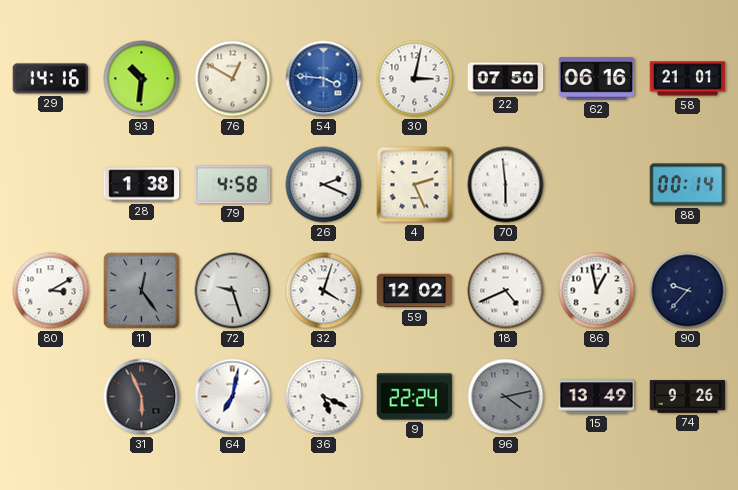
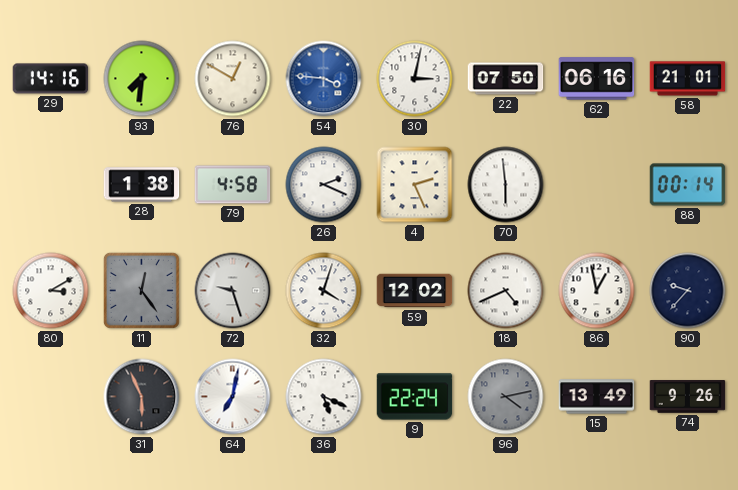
93: 10:31 -> 7:31 (142, 79)
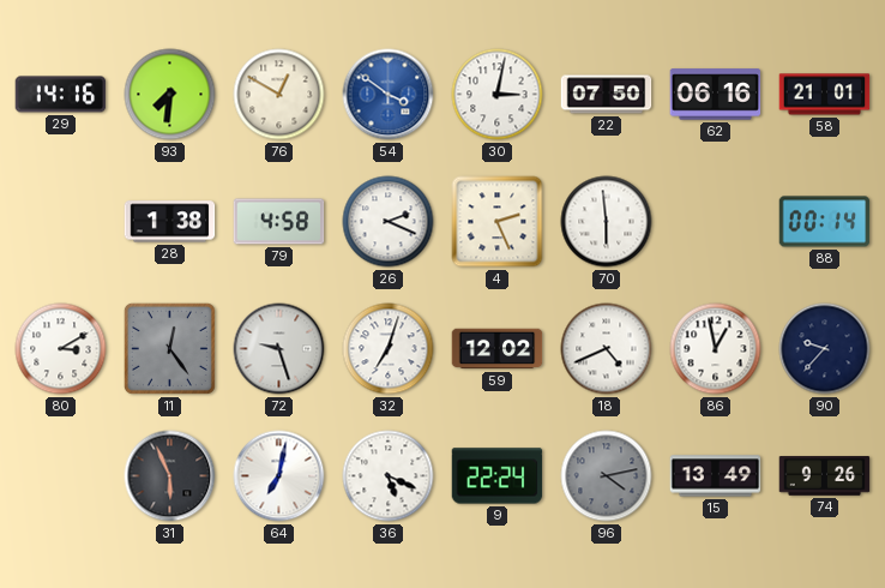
54: 3:46 -> 3:51 (389, 95)
32: 4:03 -> 7:03 (389, 349)
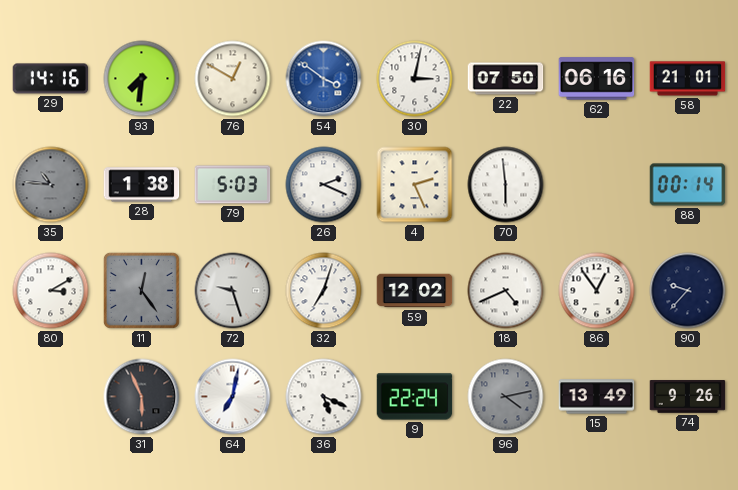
35: none -> 10:46 (51, 185)
79: 4:58 -> 5:03 (233, 185)
86: 12:58 -> 12:54 (597, 291)
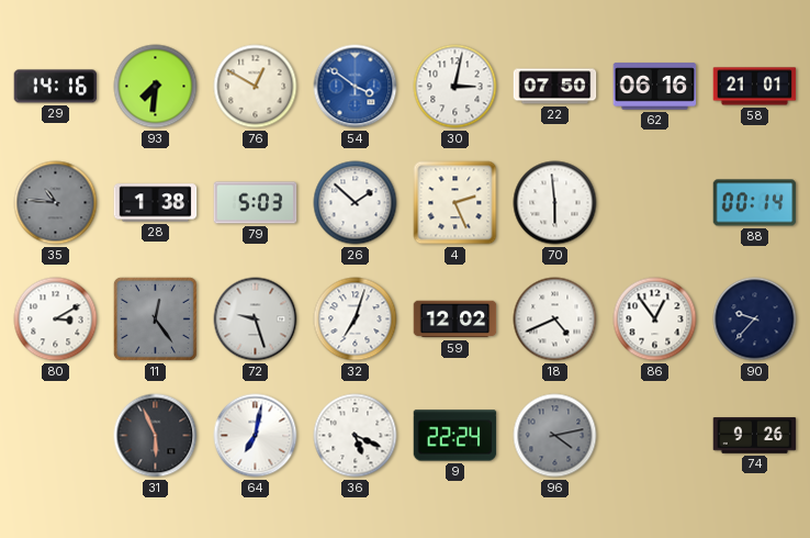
26: 2:19 -> 1:52 (356, 203)
15: 13:49 -> none (597, 397)
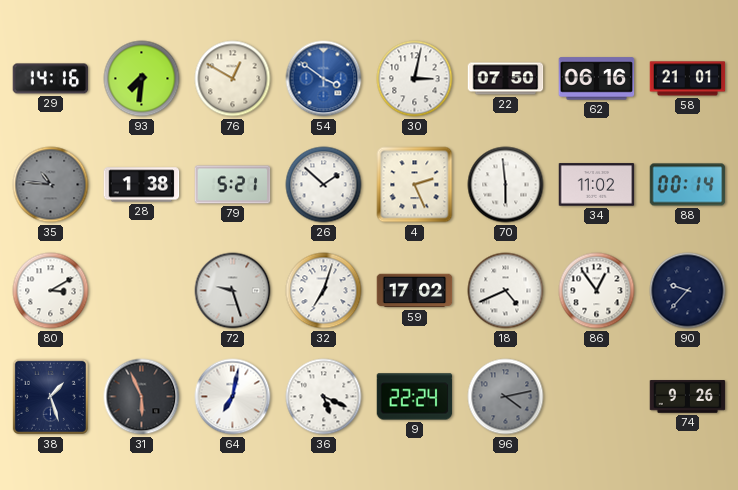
79: 5:03 -> 5:21 (233, 185)
34: none -> 11:02 (597, 185)
11: 12:24 -> none (155, 318)
59: 12:02 -> 17:02 (415, 291)
38: none -> 1:27 (50, 396)
